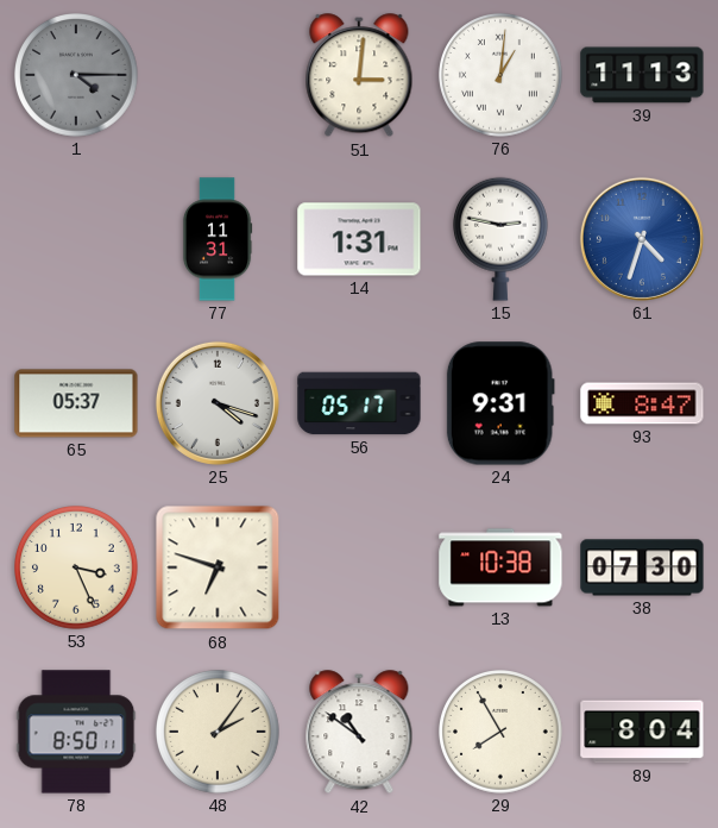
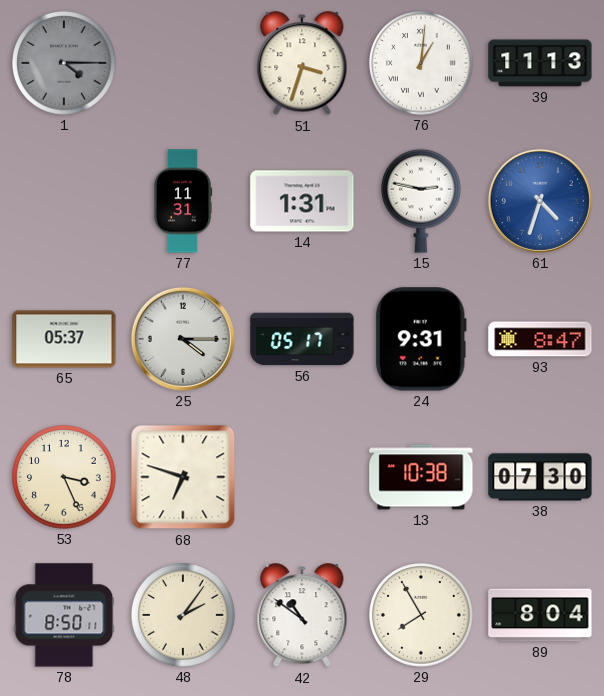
51: 3:01 -> 3:33 (302, 64)
25: 4:18 -> 4:15 (183, 339)
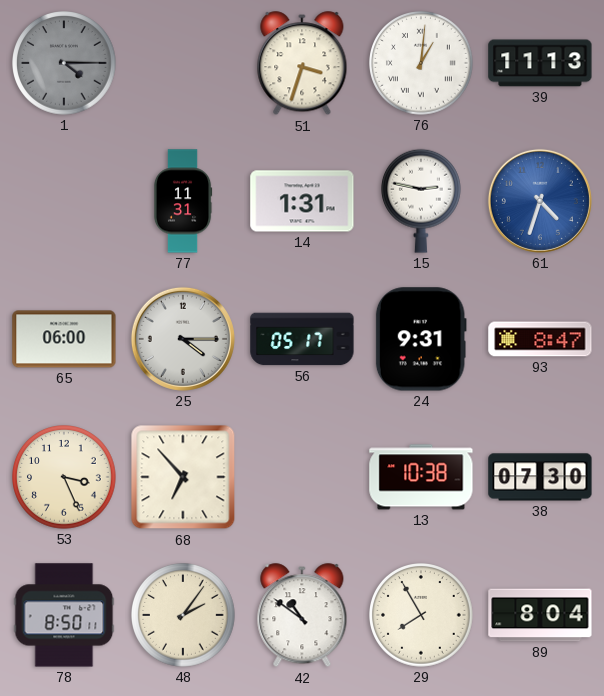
65: 05:37 -> 06:00 (64, 339)
68: 6:48 -> 6:53 (183, 477)
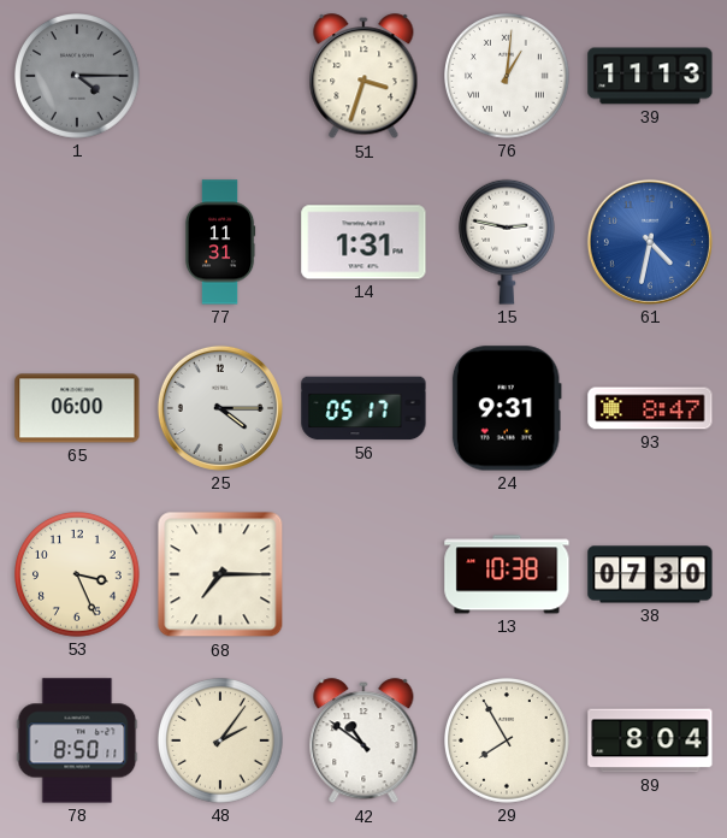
61: 4:33 -> 4:32 (650, 242)
68: 6:53 -> 7:15 (220, 574)
